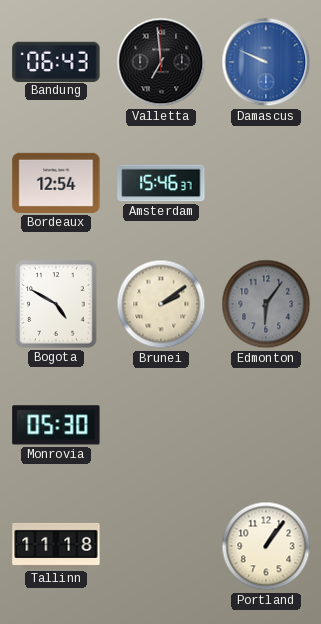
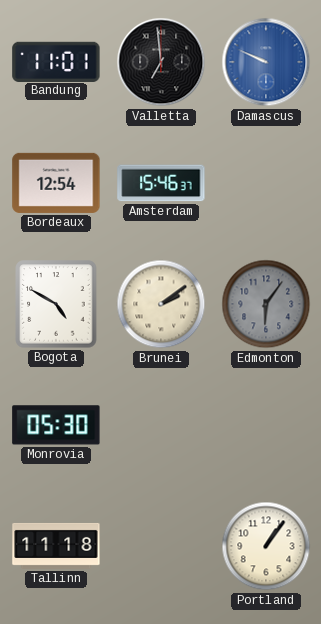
Bandung: 06:43 -> 11:01 (56, 61)
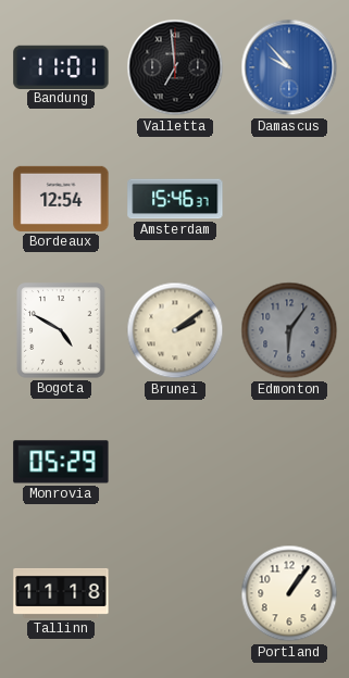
Damascus: 9:49 -> 9:53 (289, 67)
Monrovia: 05:30 -> 05:29 (61, 462)
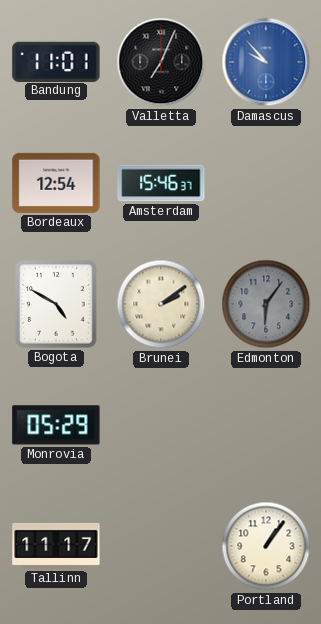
Valletta: 6:59 -> 7:04 (161, 62)
Tallinn: 11:18 -> 11:17 (56, 546)
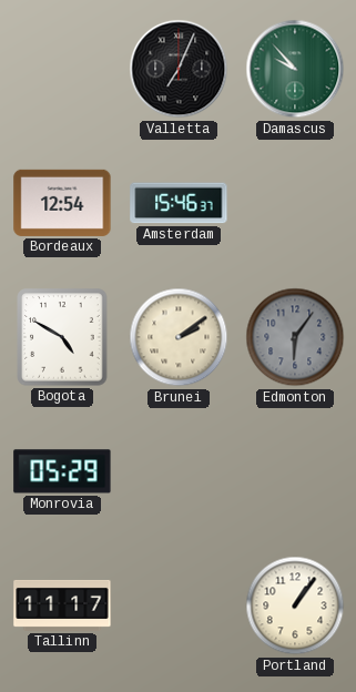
Bandung: 11:01 -> none (56, 61)
Damascus dial: blue -> green (295, 69)
